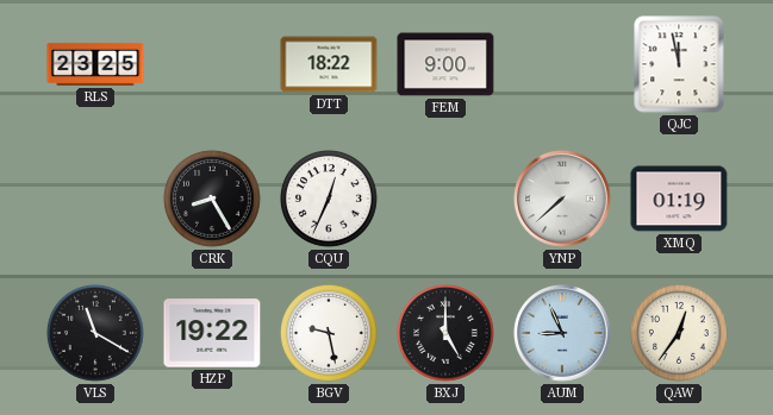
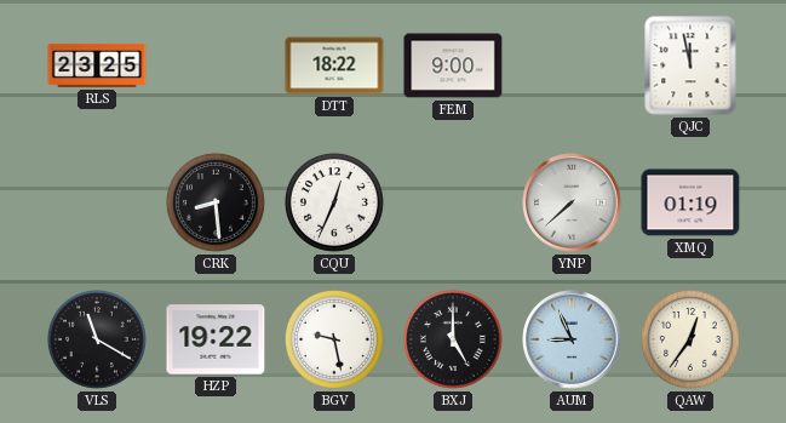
CRK: 8:25 -> 8:29 (216, 202)
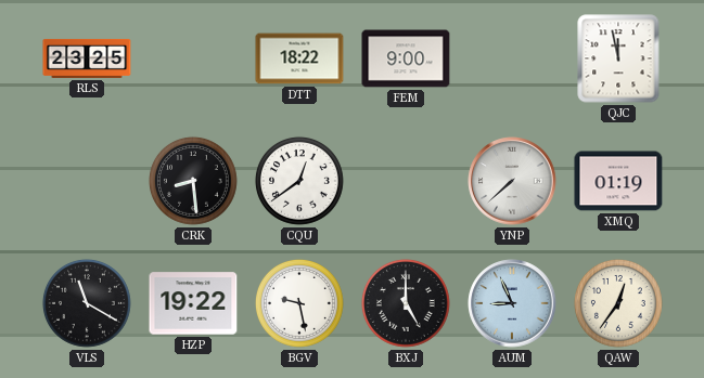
CQU: 12:34 -> 12:39 (299, 181)
